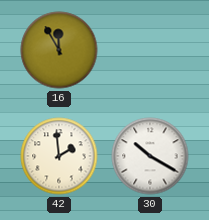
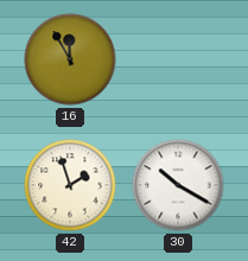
42: 1:59 -> 1:57 (70, 185)
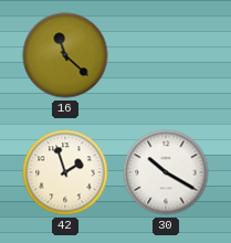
16: 11:55 -> 11:22 (65, 55)
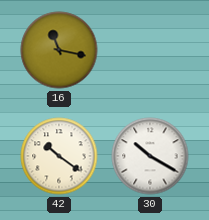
16: 11:22 -> 11:17 (59, 50)
42: 1:57 -> 10:21 (59, 156)
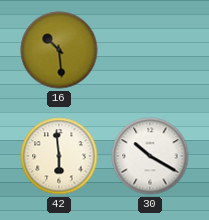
16: 11:17 -> 10:29 (59, 50)
42: 10:21 -> 5:59 (59, 156)
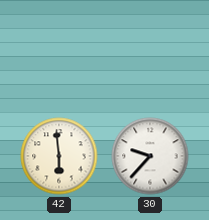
16: 10:29 -> none (59, 50)
30: 10:20 -> 9:37 (150, 156)
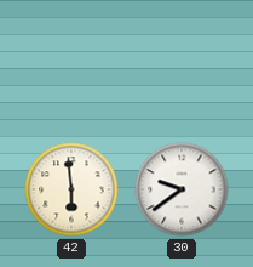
30: 9:37 -> 9:39 (182, 189)
